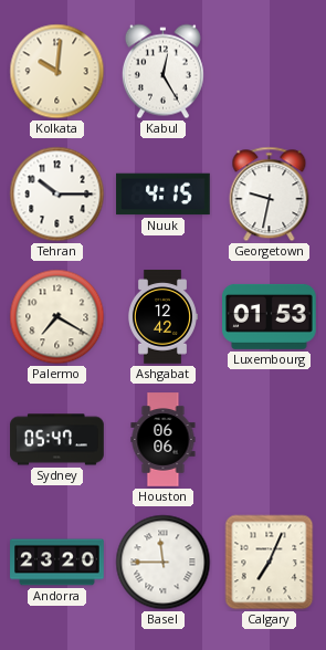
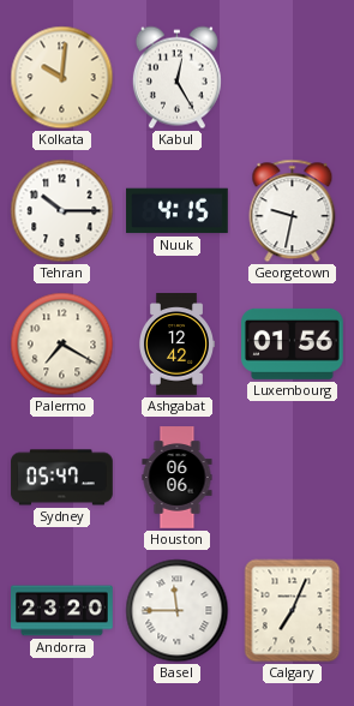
Luxembourg: 01:53 -> 01:56 (293, 343)
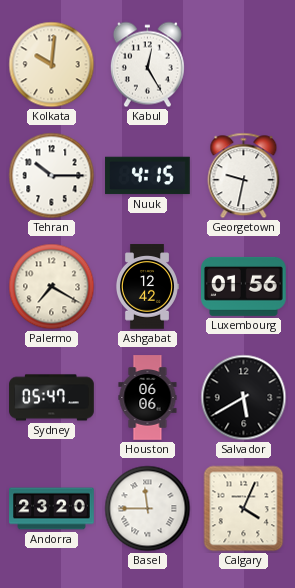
Salvador: none -> 5:40 (244, 398)
Calgary: 7:04 -> 4:04 (244, 509)
